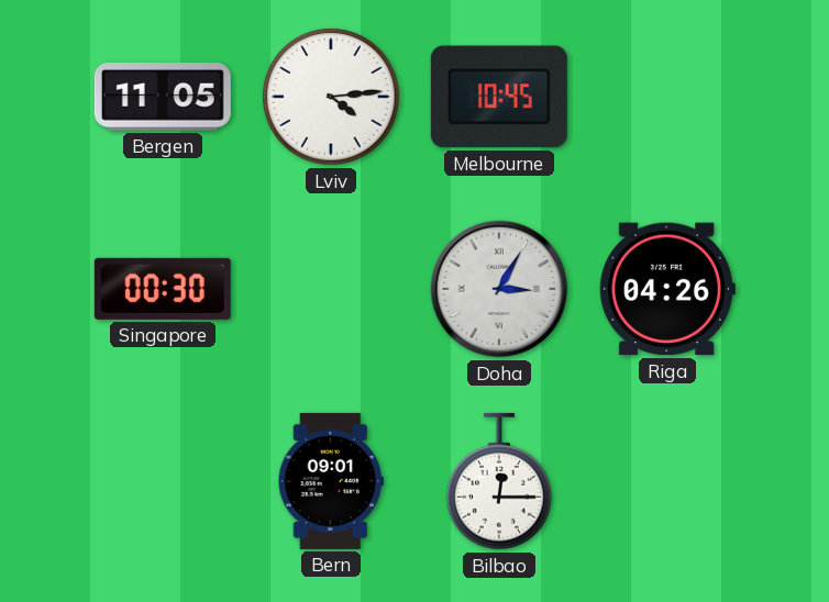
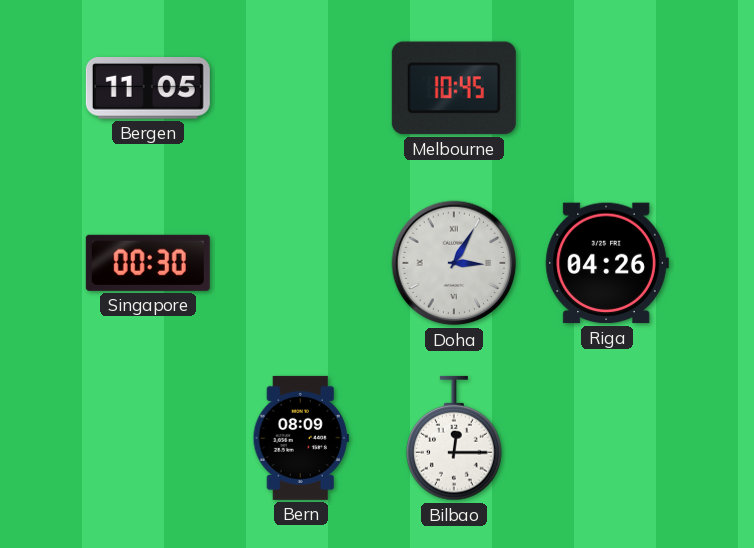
Lviv: 4:14 -> none (331, 97)
Bern: 09:01 -> 08:09 (301, 438)
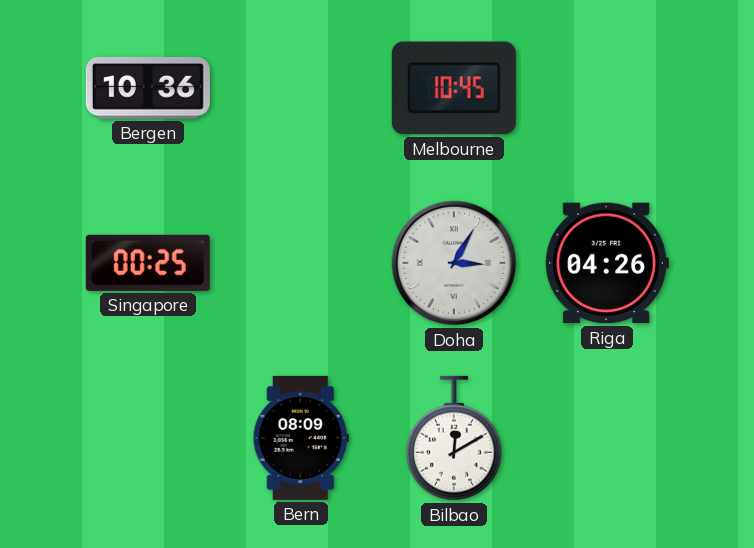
Bergen: 11:05 -> 10:36 (148, 88)
Singapore: 00:30 -> 00:25 (148, 263)
Bilbao: 12:15 -> 12:10 (455, 438)
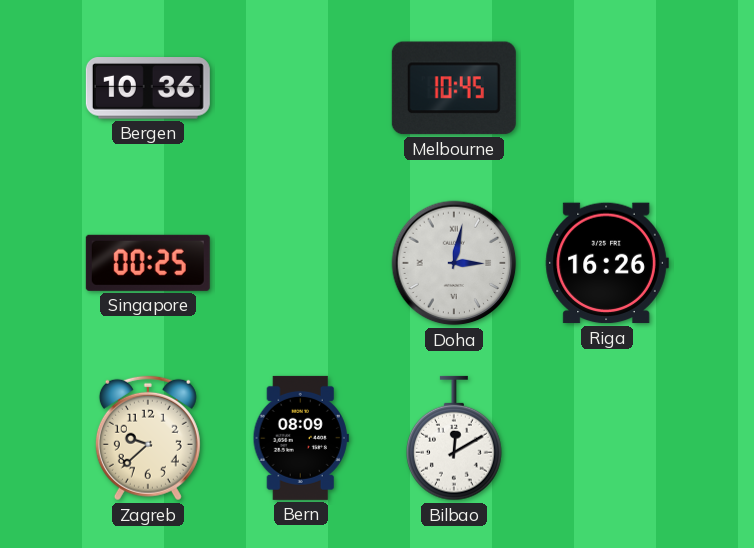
Doha: 3:05 -> 3:02 (454, 263)
Riga: 04:26 -> 16:26 (607, 263)
Zagreb: none -> 9:38 (148, 438)
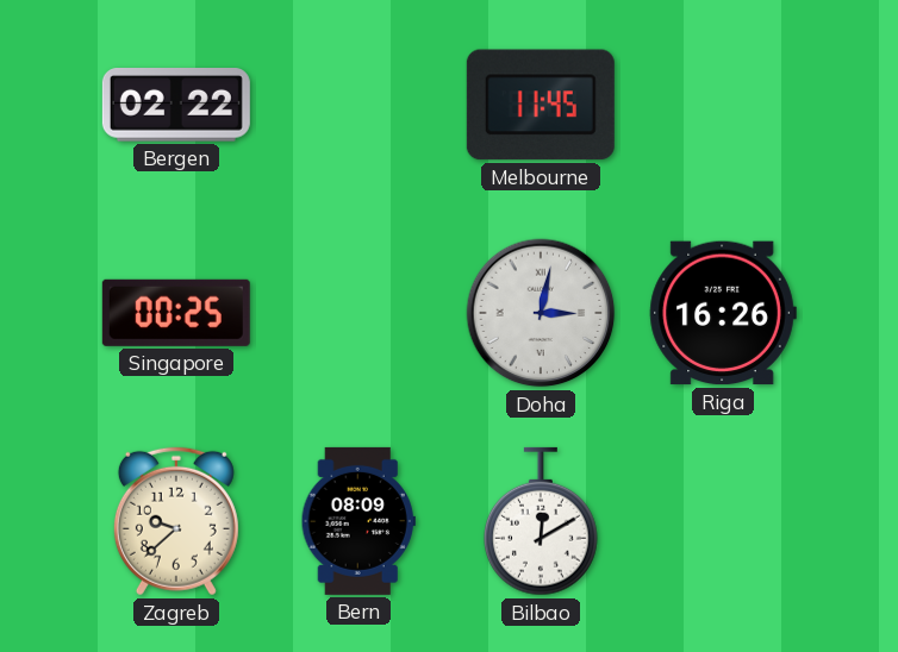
Bergen: 10:36 -> 02:22 (176, 105)
Melbourne: 10:45 -> 11:45 (541, 105)
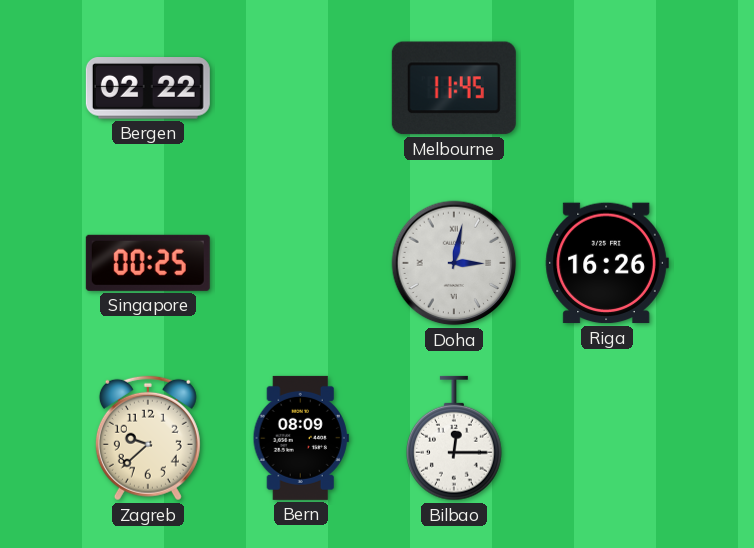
Bilbao: 12:10 -> 12:15 (455, 438)
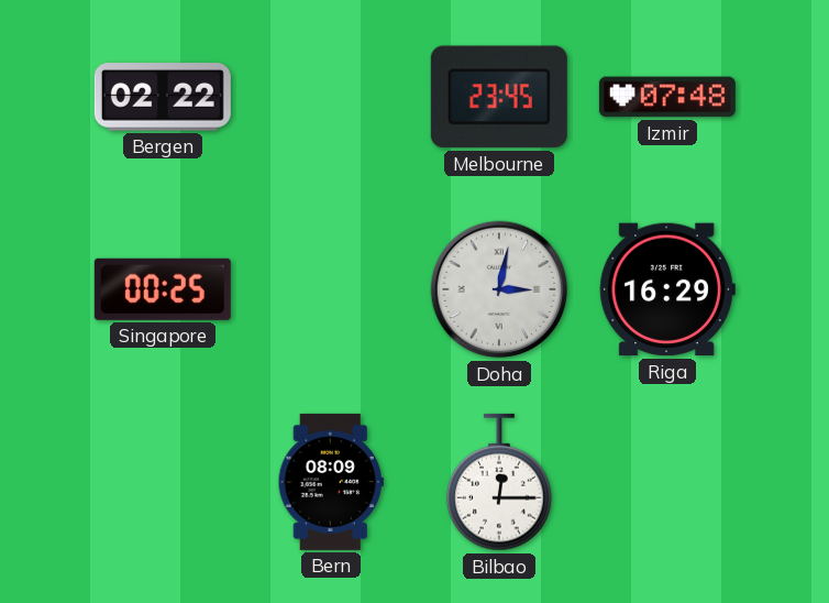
Melbourne: 11:45 -> 23:45 (499, 97)
Izmir: none -> 07:48 (667, 97)
Riga: 16:26 -> 16:29 (667, 289)
Zagreb: 9:38 -> none (148, 438)
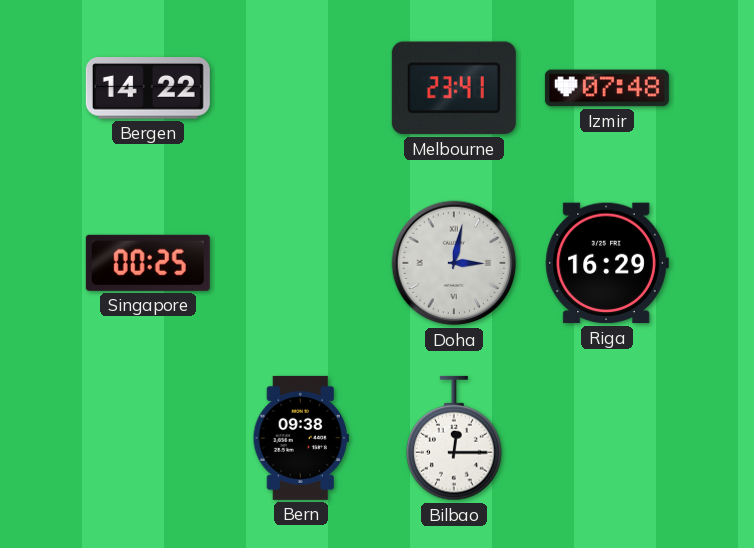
Bergen: 02:22 -> 14:22 (148, 88)
Melbourne: 23:45 -> 23:41 (454, 88)
Bern: 08:09 -> 09:38 (301, 438)
